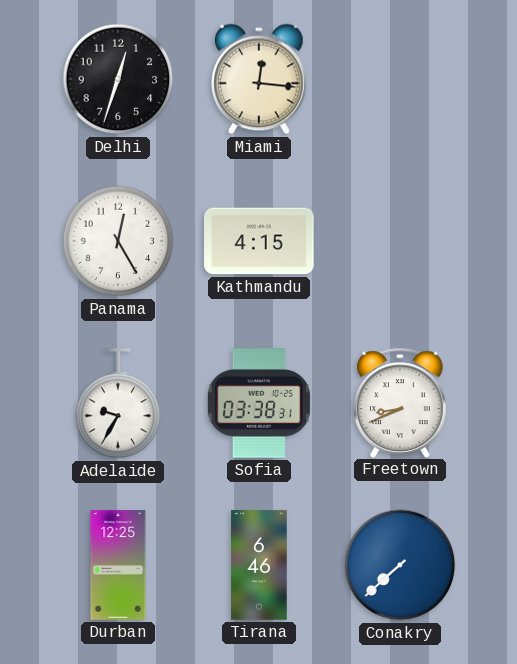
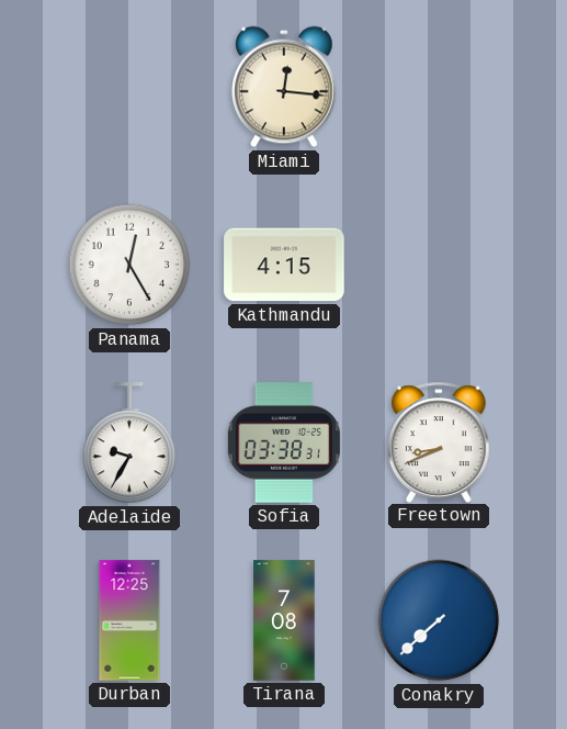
Delhi: 12:33 -> none (118, 79)
Tirana: 6:46 -> 7:08 (284, 620)
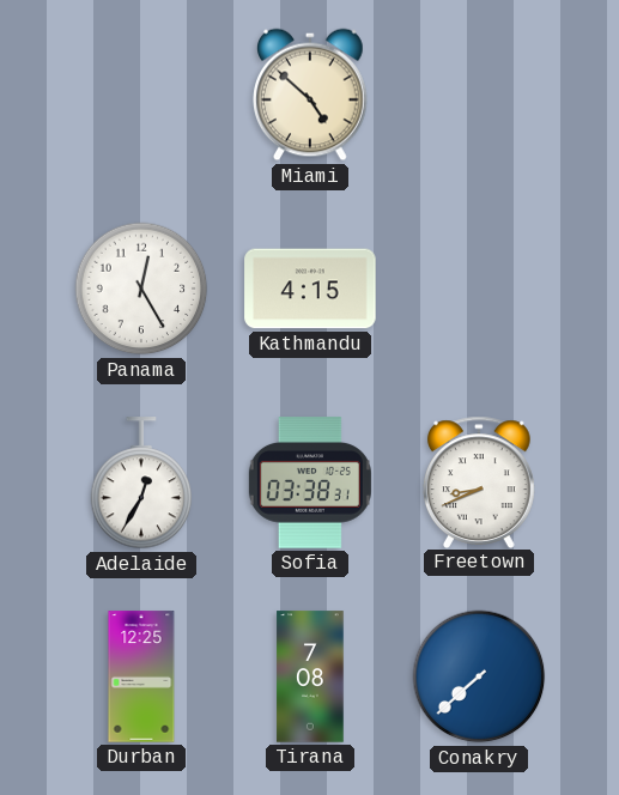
Miami: 12:16 -> 4:52 (311, 95)
Adelaide: 9:35 -> 12:35 (141, 484)
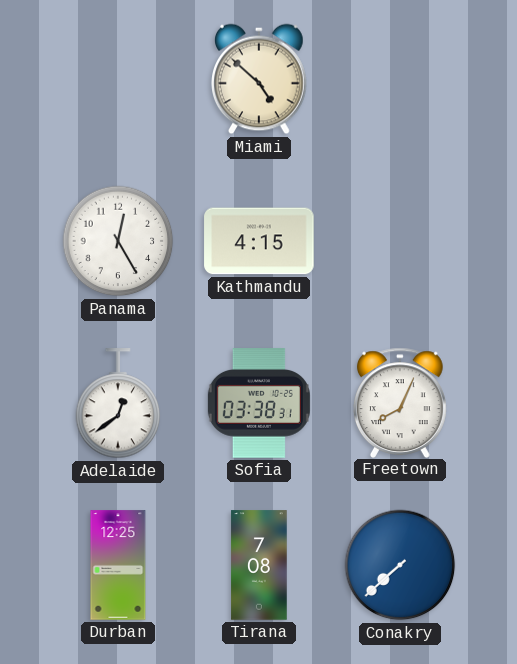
Adelaide: 12:35 -> 12:39 (118, 404)
Freetown: 8:41 -> 8:04 (401, 402)
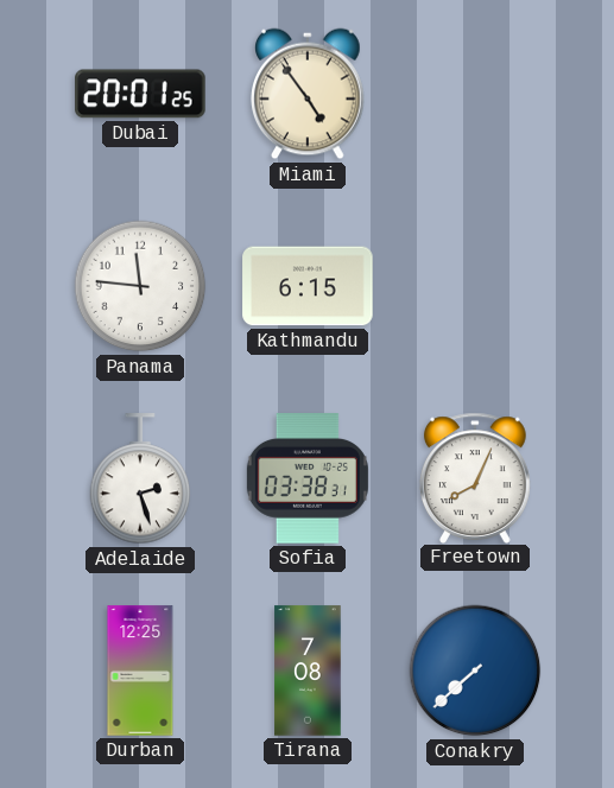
Dubai: none -> 20:01 (140, 94)
Miami: 4:52 -> 4:54 (309, 94)
Panama: 12:25 -> 11:46 (140, 286)
Kathmandu: 4:15 -> 6:15 (308, 286)
Adelaide: 12:39 -> 2:27 (140, 479)
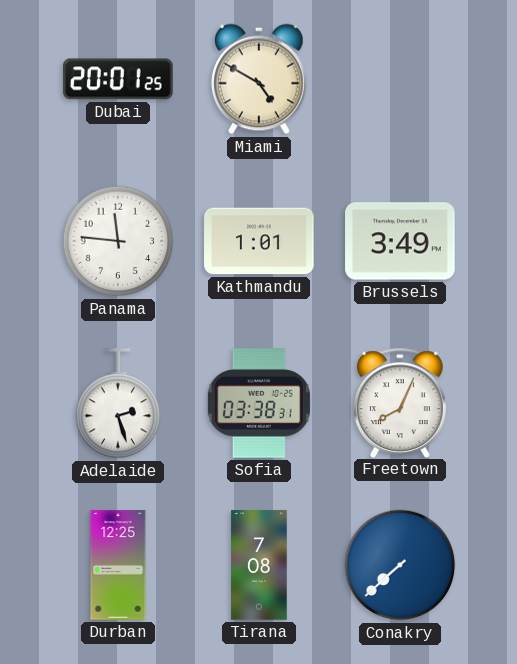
Miami: 4:54 -> 4:50 (260, 79)
Kathmandu: 6:15 -> 1:01 (259, 241)
Brussels: none -> 3:49 (400, 241)
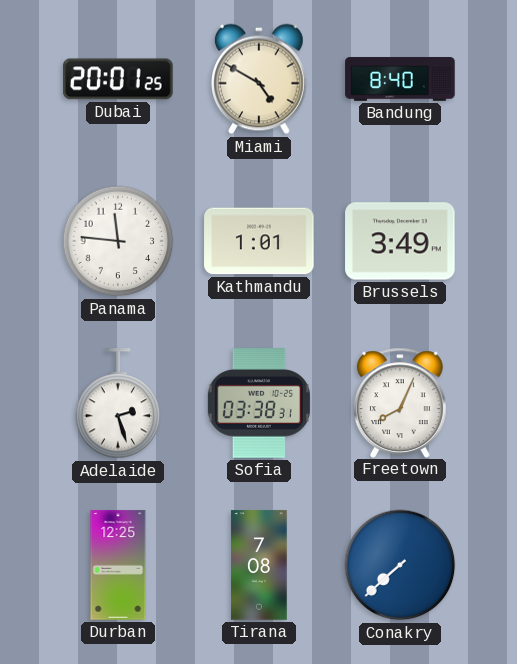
Bandung: none -> 8:40 (400, 79)
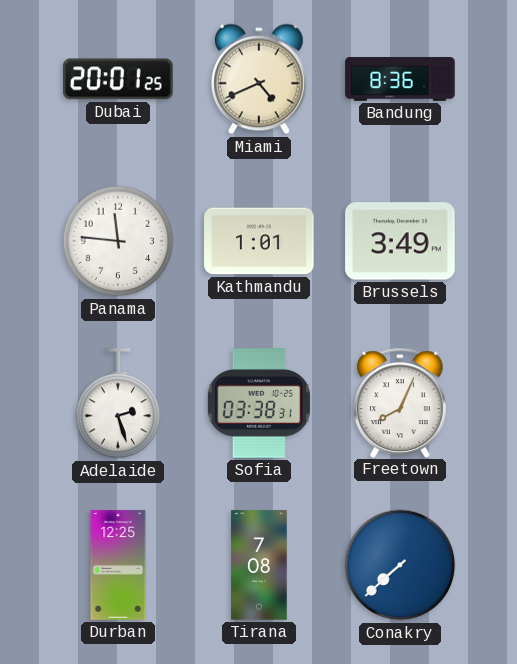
Miami: 4:50 -> 4:41 (260, 79)
Bandung: 8:40 -> 8:36 (400, 79)
